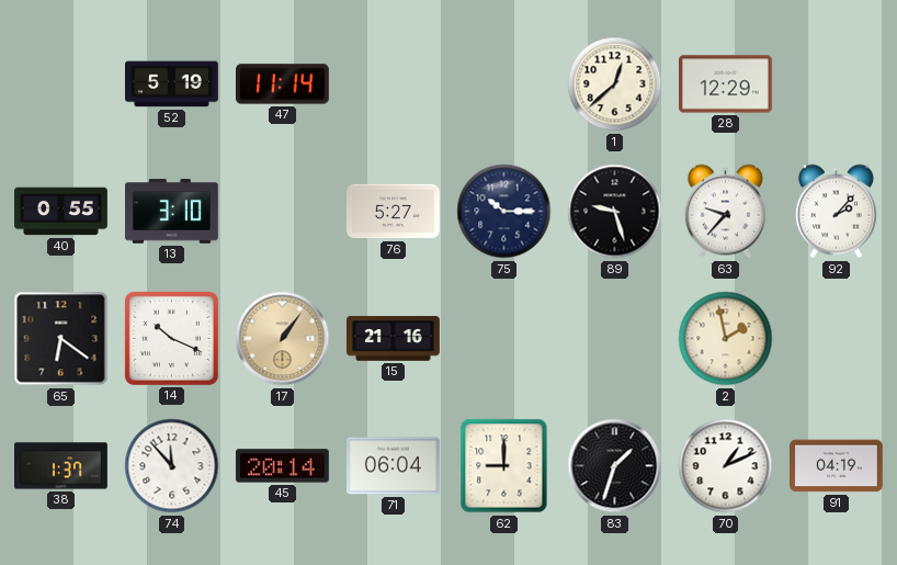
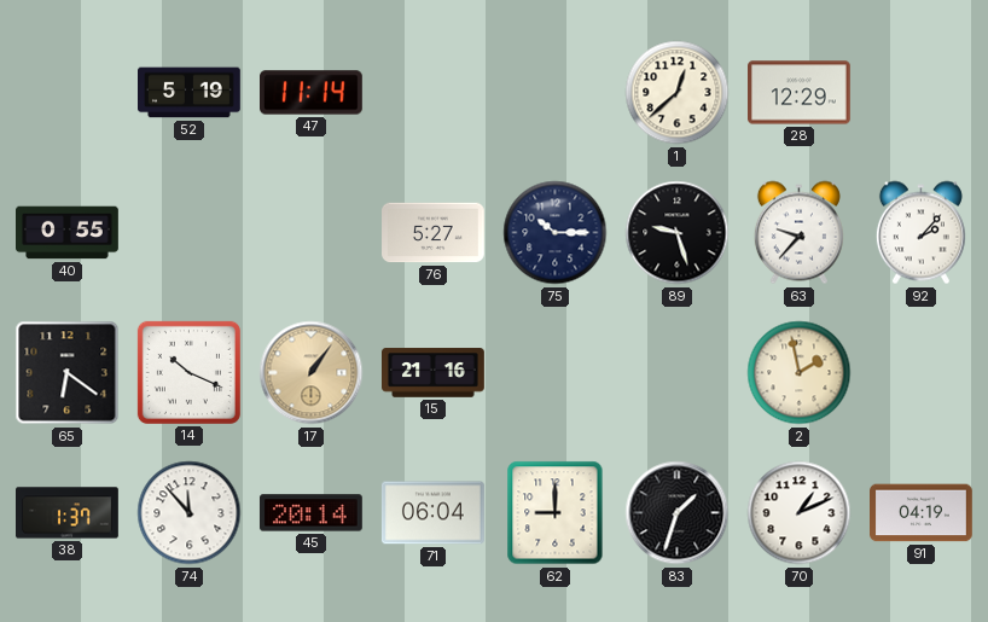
13: 3:10 -> none (172, 212)
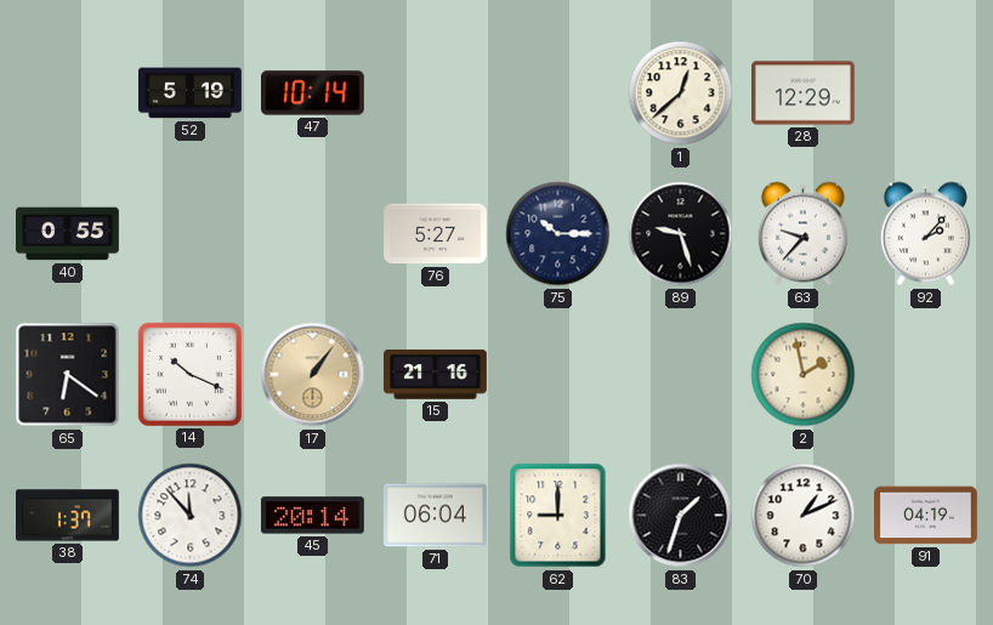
47: 11:14 -> 10:14 (313, 93)
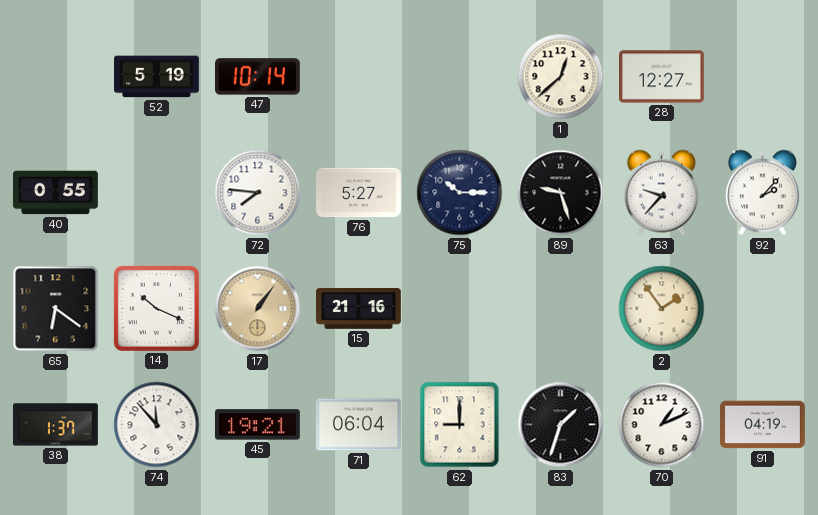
28: 12:29 -> 12:27 (662, 77)
72: none -> 7:46 (258, 193)
2: 1:58 -> 1:54 (662, 309)
45: 20:14 -> 19:21 (257, 425)
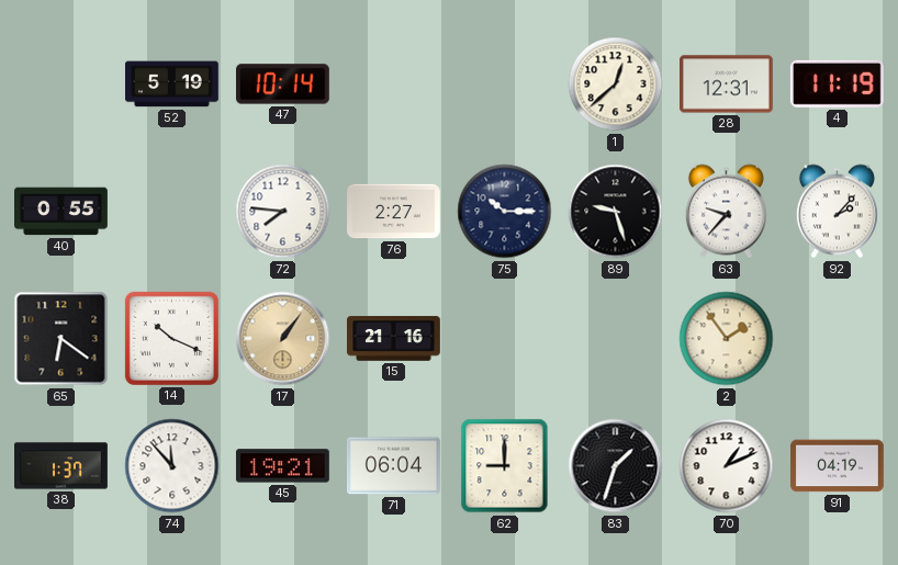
28: 12:27 -> 12:31 (727, 84)
4: none -> 11:19 (837, 83)
76: 5:27 -> 2:27 (394, 212)
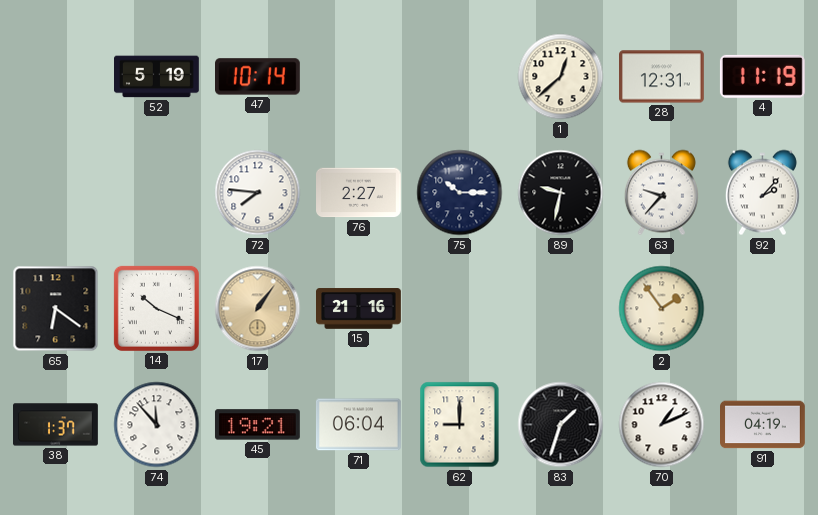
40: 0:55 -> none (61, 212)
89: 9:27 -> 9:32 (561, 193)
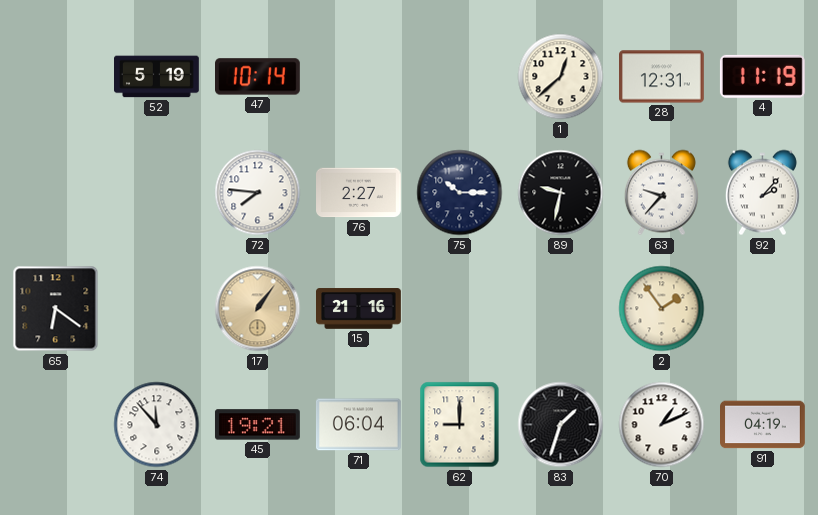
14: 10:19 -> none (156, 308)
38: 1:37 -> none (56, 425)
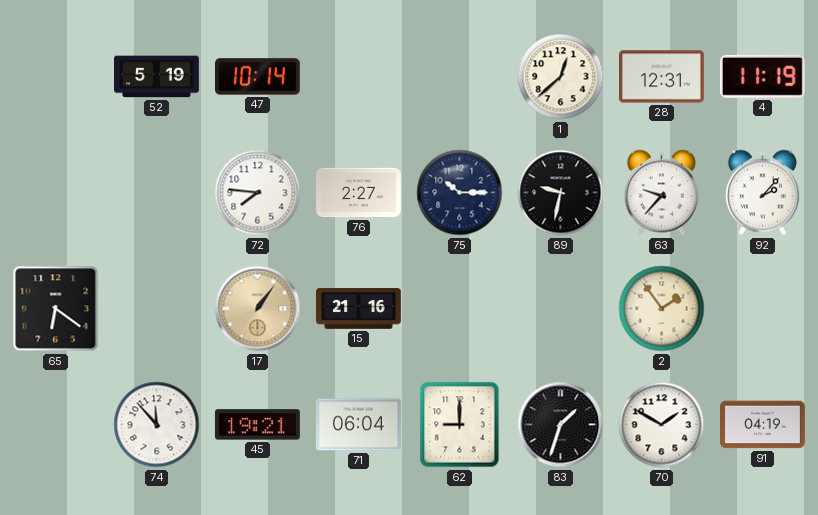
70: 1:11 -> 1:50 (662, 425)
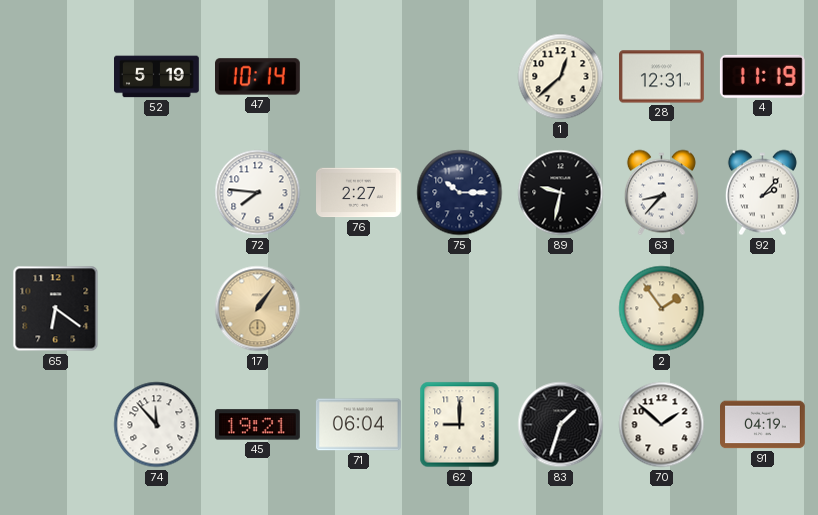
63: 9:37 -> 8:37 (661, 193)
15: 21:16 -> none (359, 309)
70: 1:50 -> 1:52 (662, 425)
